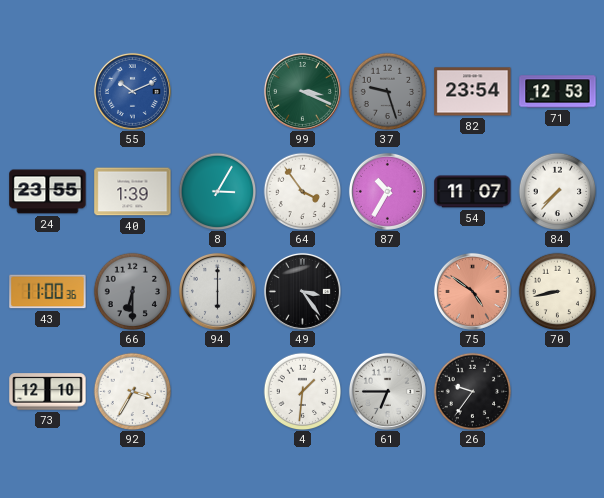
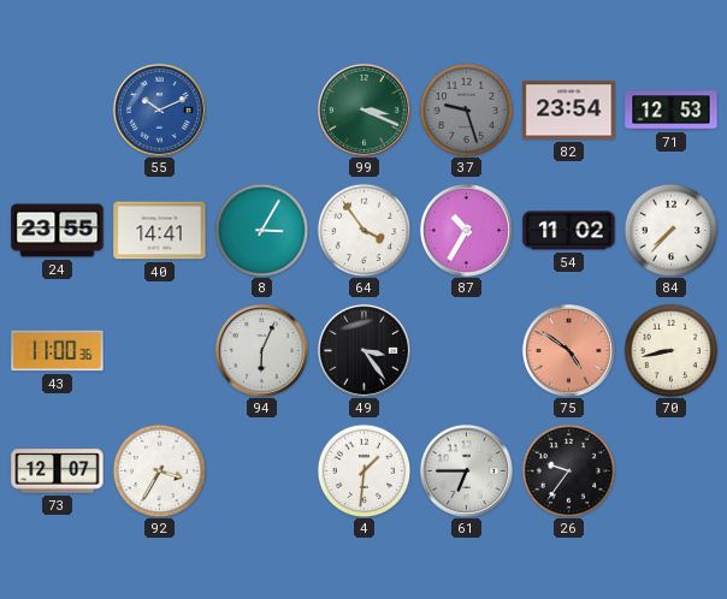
40: 1:39 -> 14:41 (160, 231)
54: 11:07 -> 11:02 (569, 231)
66: 6:30 -> none (132, 291)
94: 6:00 -> 6:04 (261, 350)
73: 12:10 -> 12:07 (58, 472)
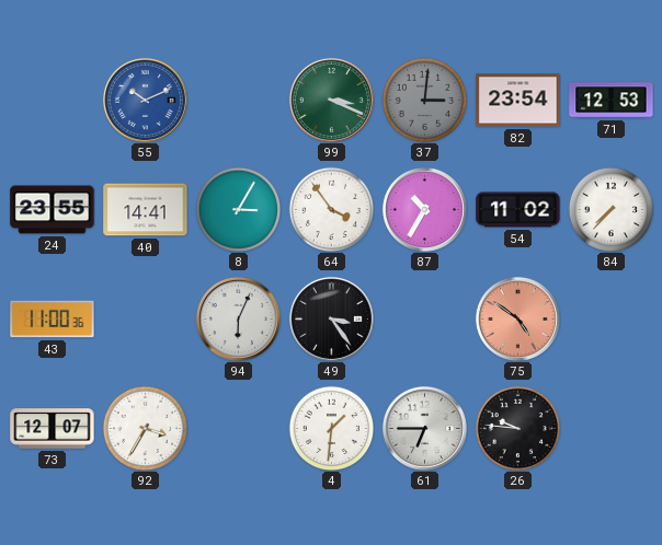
37: 9:27 -> 3:01 (424, 100)
70: 8:43 -> none (670, 350)
26: 9:36 -> 9:46 (517, 428)
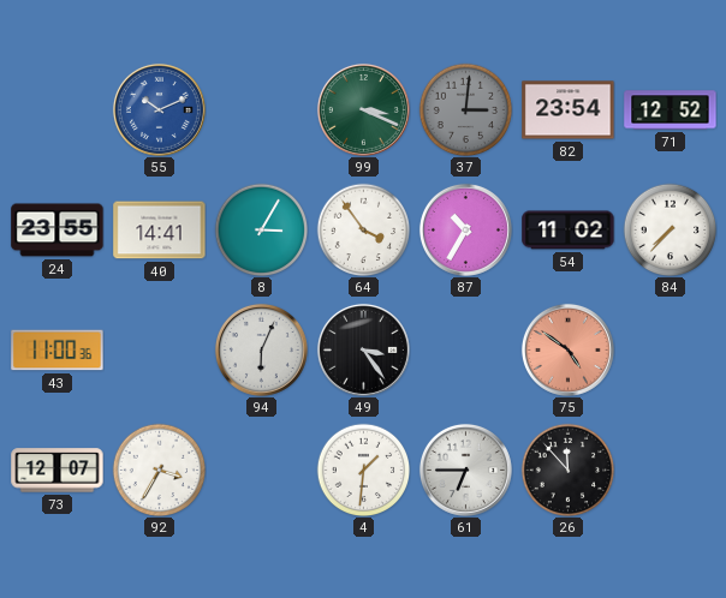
71: 12:53 -> 12:52 (671, 110)
26: 9:46 -> 11:53 (567, 470)
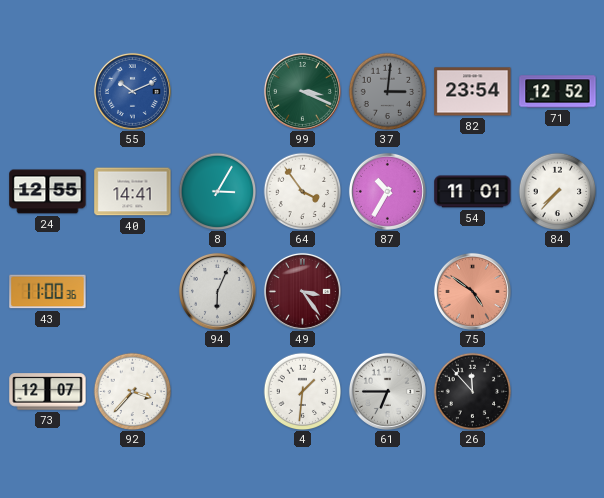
24: 23:55 -> 12:55 (48, 192)
54: 11:02 -> 11:01 (473, 192)
49 dial: black -> burgundy (302, 291)
92: 3:35 -> 3:37 (132, 391)
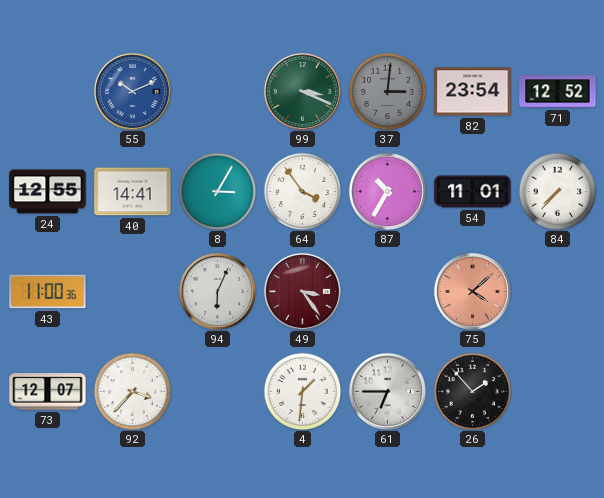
75: 4:51 -> 4:08 (472, 291)
26: 11:53 -> 1:53 (472, 391)
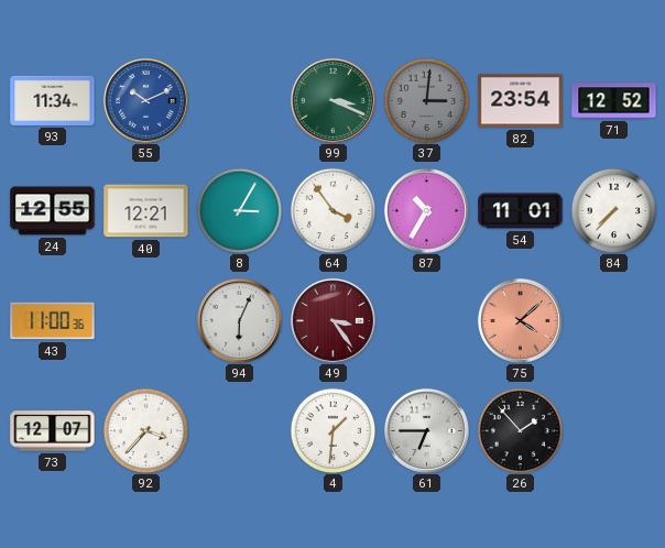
93: none -> 11:34 (53, 100)
40: 14:41 -> 12:21 (146, 211)
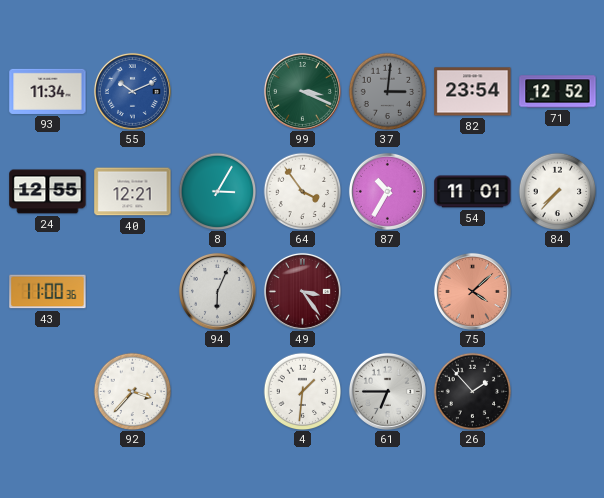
73: 12:07 -> none (53, 431)
